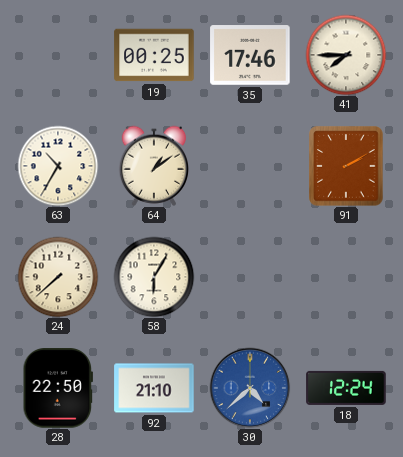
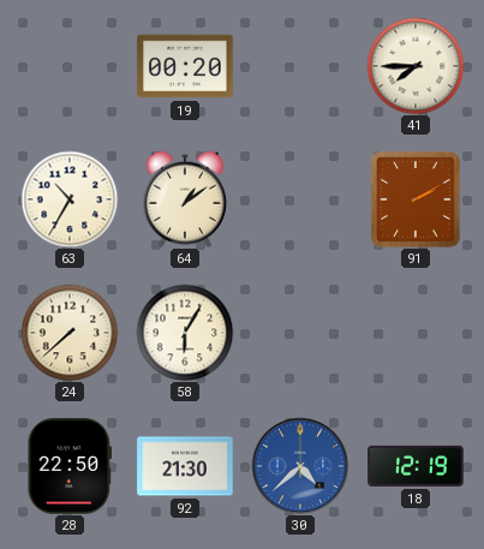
19: 00:25 -> 00:20 (185, 66)
35: 17:46 -> none (250, 55)
92: 21:10 -> 21:30 (185, 466)
18: 12:24 -> 12:19 (416, 466)
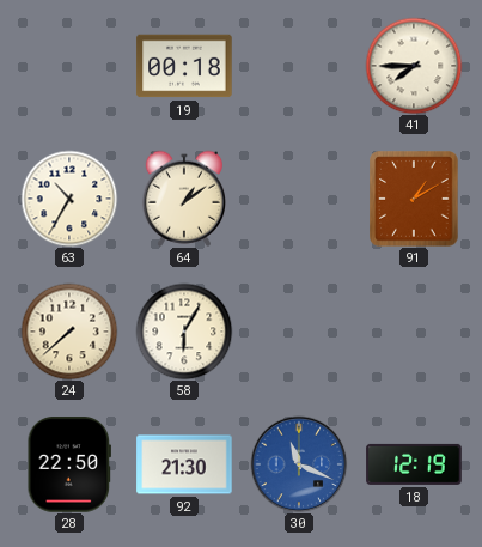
19: 00:20 -> 00:18 (184, 66)
91: 2:10 -> 1:10 (414, 199)
30: 4:38 -> 11:19 (299, 464)
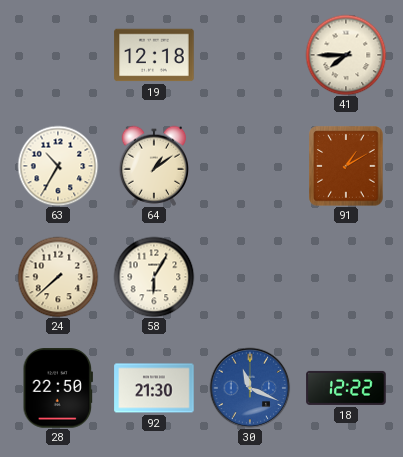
19: 00:18 -> 12:18 (154, 55)
18: 12:19 -> 12:22 (346, 388)
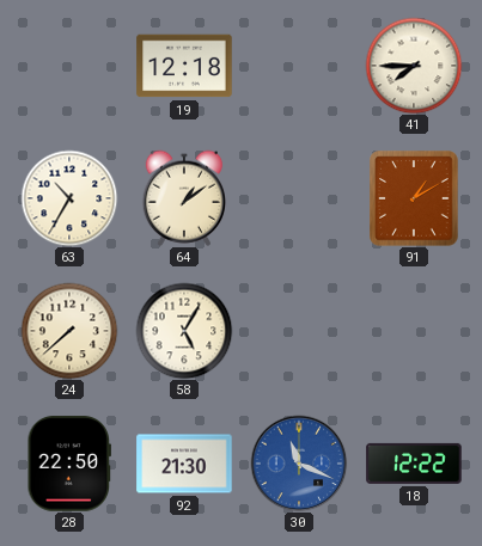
58: 6:05 -> 5:05 (184, 331)
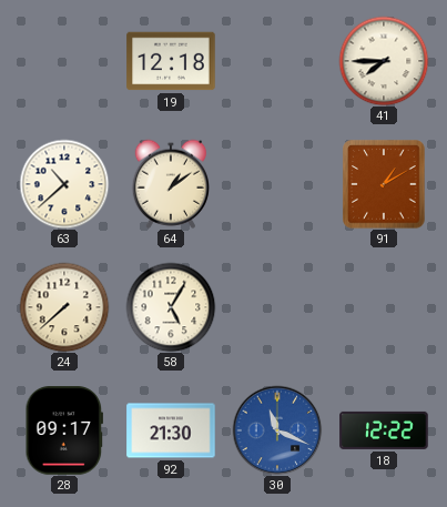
63: 10:35 -> 10:38 (64, 184)
28: 22:50 -> 09:17 (63, 430)
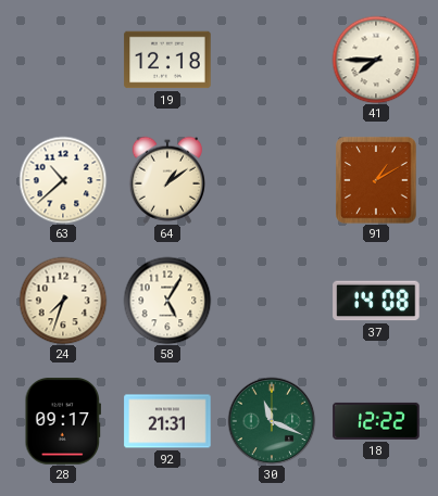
24: 7:38 -> 7:33 (63, 301)
37: none -> 14:08 (376, 301)
92: 21:30 -> 21:31 (167, 421)
30 dial: blue -> green (272, 421)
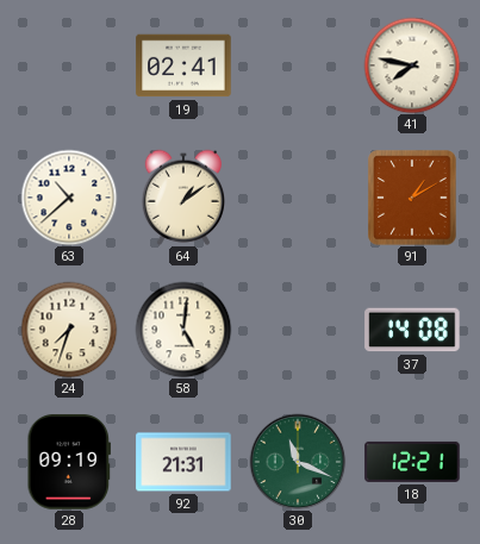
19: 12:18 -> 02:41 (183, 65)
41: 7:45 -> 7:47 (412, 65)
58: 5:05 -> 5:01 (183, 330)
28: 09:17 -> 09:19 (68, 462)
18: 12:22 -> 12:21 (412, 462)
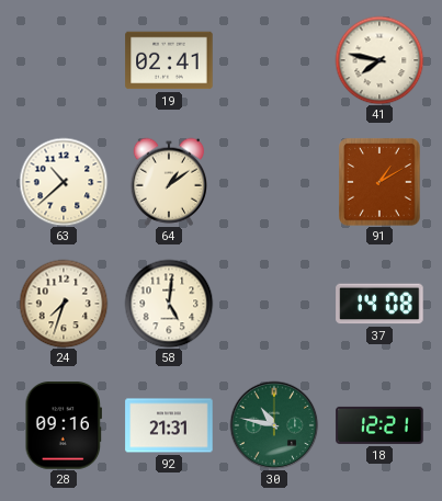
28: 09:19 -> 09:16 (63, 425)
30: 11:19 -> 10:47 (274, 425)
